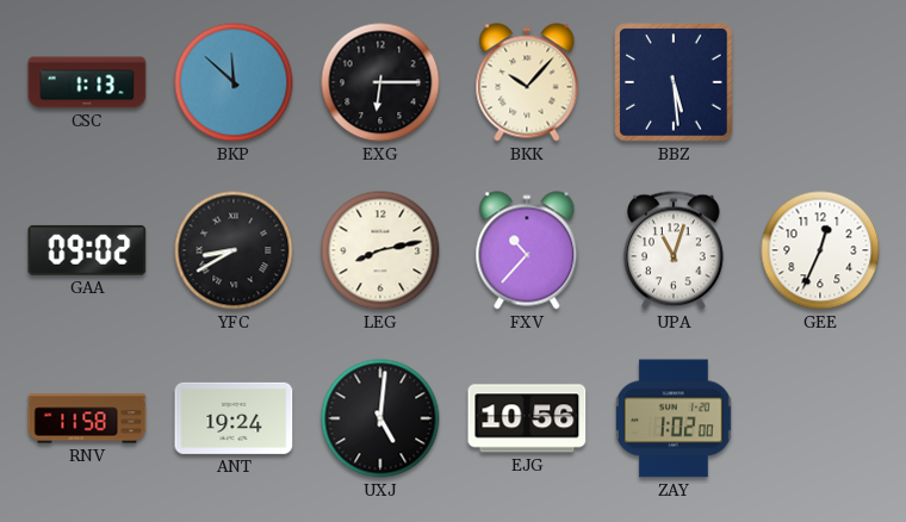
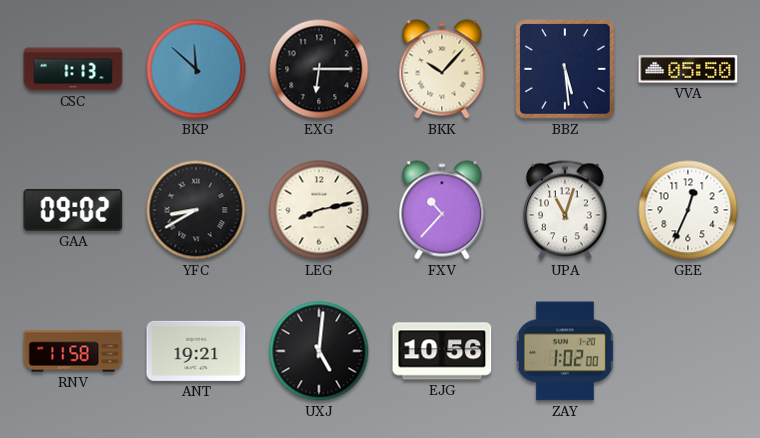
VVA: none -> 05:50 (688, 69)
ANT: 19:24 -> 19:21 (196, 351)
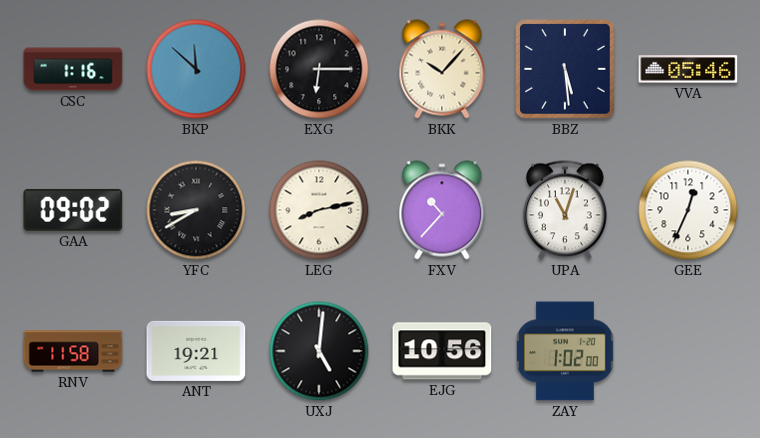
CSC: 1:13 -> 1:16 (73, 69)
VVA: 05:50 -> 05:46 (688, 69)
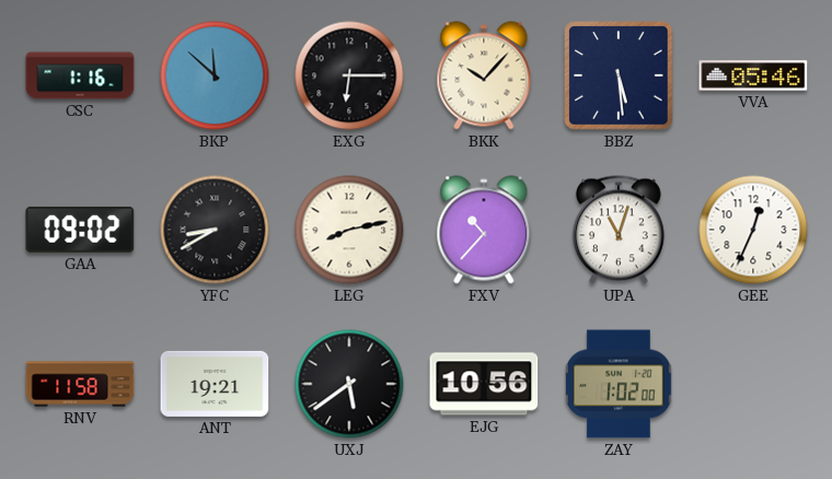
UXJ: 5:01 -> 5:39 (349, 384)
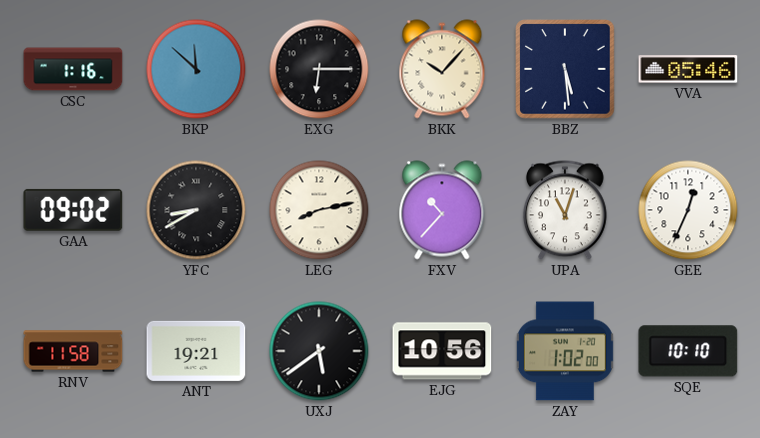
SQE: none -> 10:10 (688, 351)
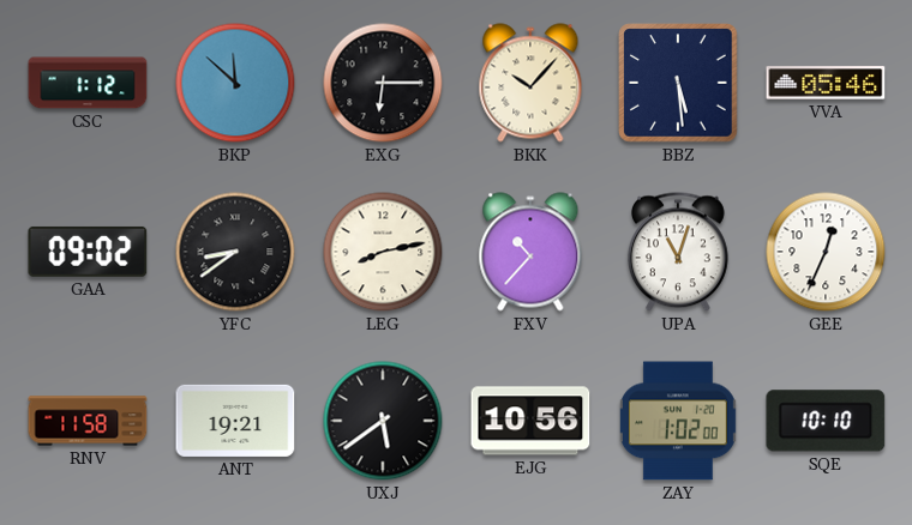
CSC: 1:16 -> 1:12 (88, 83)
YFC: 8:40 -> 8:39 (235, 252)
